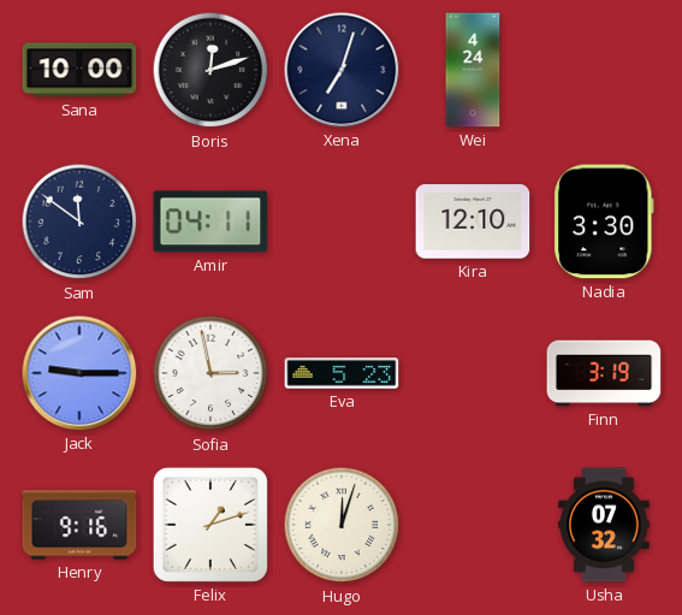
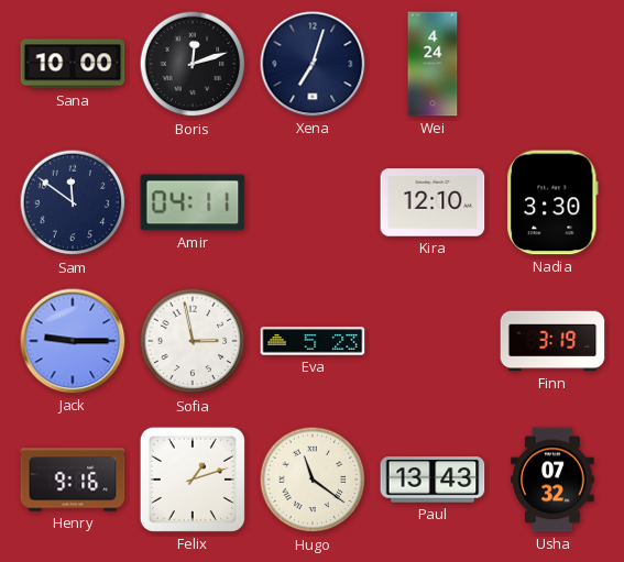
Hugo: 12:03 -> 11:21 (313, 480)
Paul: none -> 13:43 (433, 480)
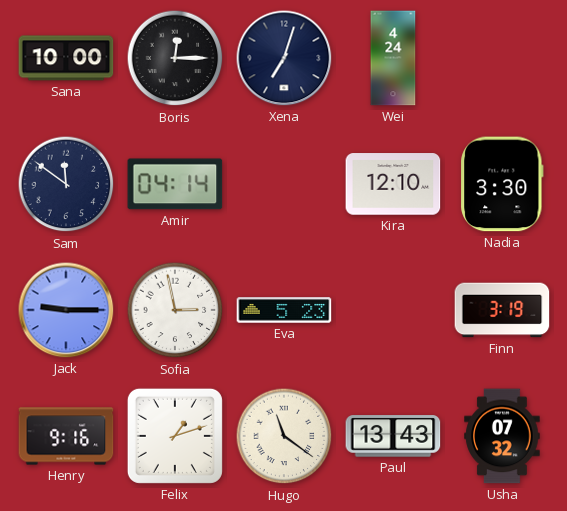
Boris: 12:12 -> 12:15 (175, 58)
Amir: 04:11 -> 04:14 (175, 184)
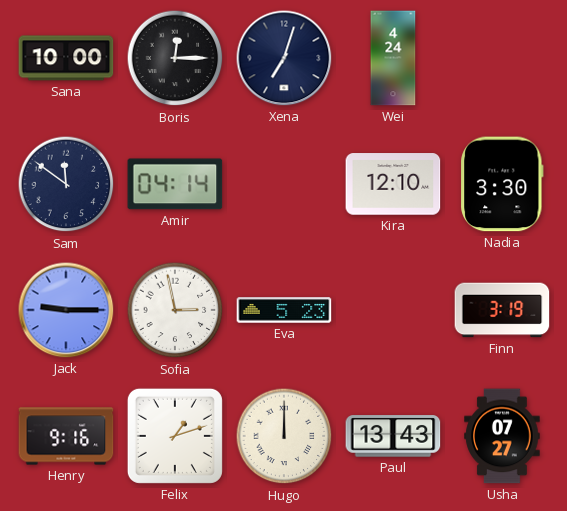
Hugo: 11:21 -> 12:00 (284, 436)
Usha: 07:32 -> 07:27 (502, 436)
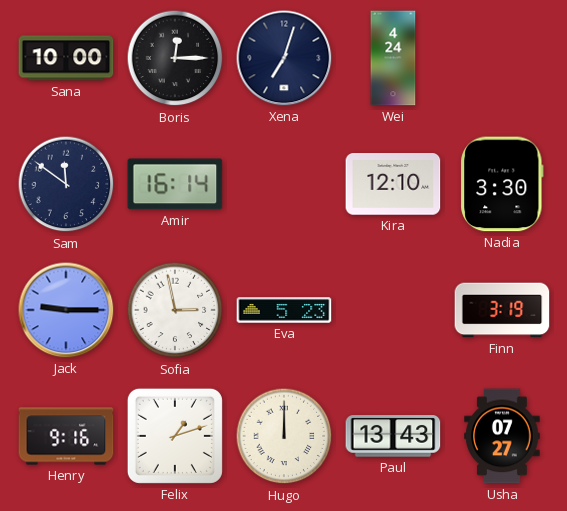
Amir: 04:14 -> 16:14 (175, 184)
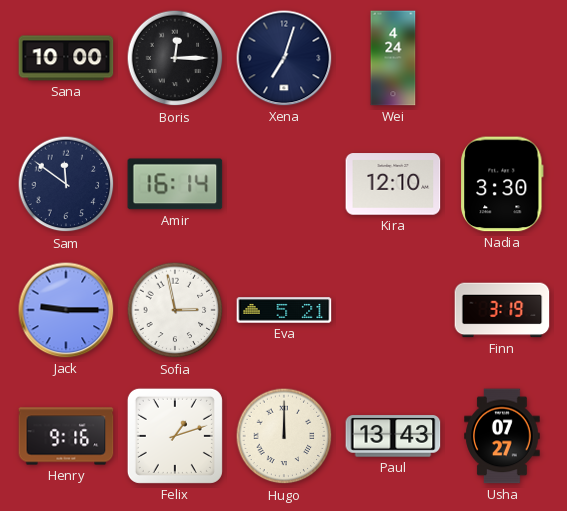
Eva: 5:23 -> 5:21 (284, 310)
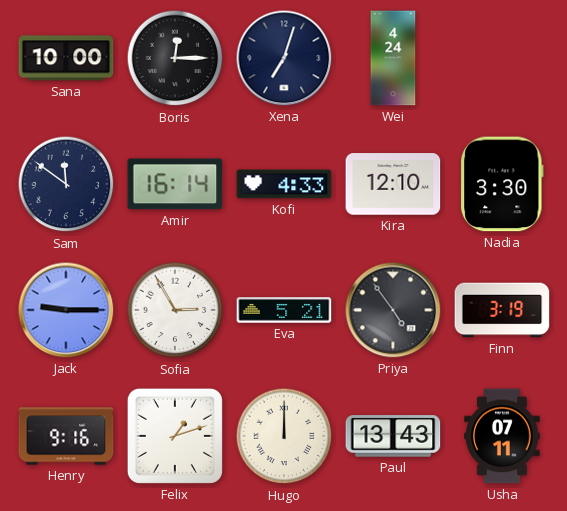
Kofi: none -> 4:33 (284, 184)
Sofia: 2:58 -> 2:55 (175, 310)
Priya: none -> 4:54 (393, 310)
Usha: 07:27 -> 07:11 (502, 436)
